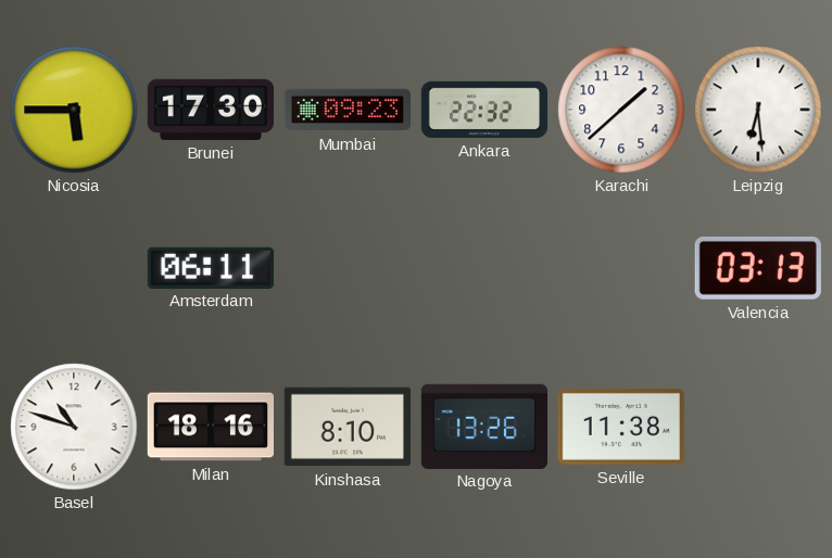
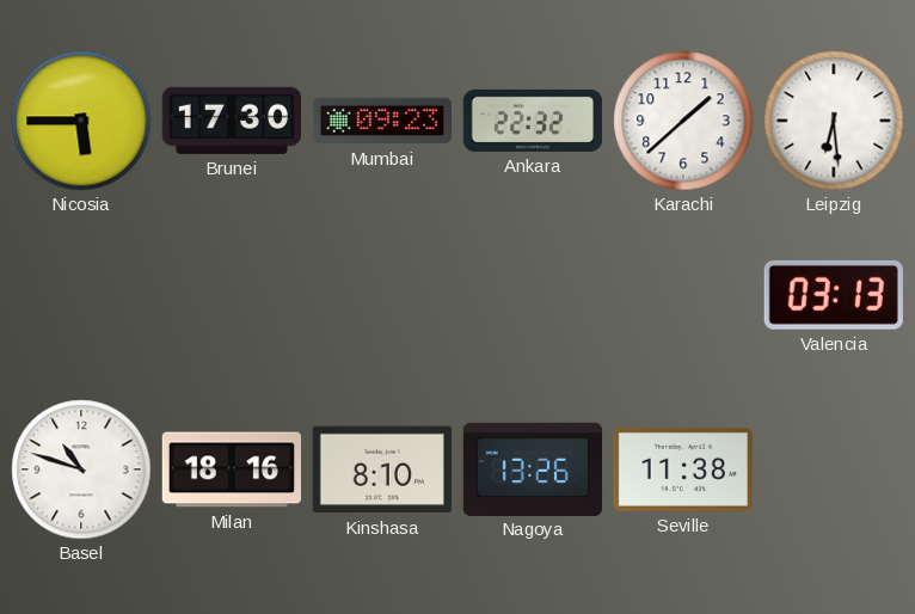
Amsterdam: 06:11 -> none (211, 267)
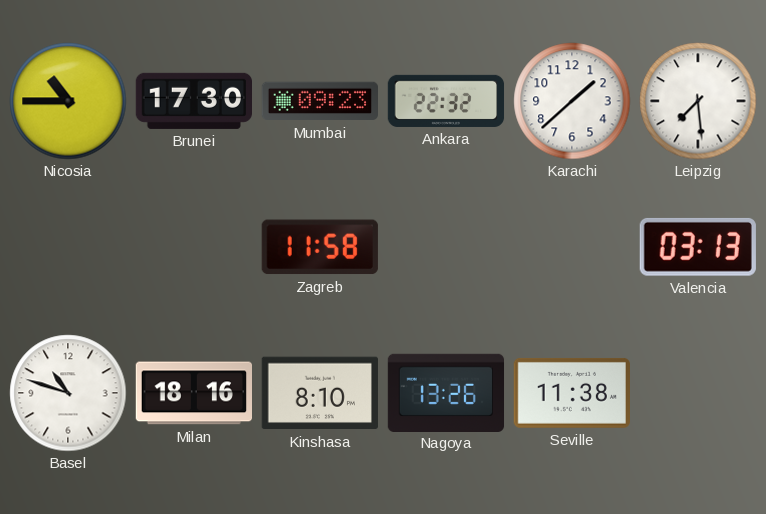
Nicosia: 5:45 -> 10:45 (68, 101)
Leipzig: 6:29 -> 7:29 (698, 101)
Zagreb: none -> 11:58 (320, 247)
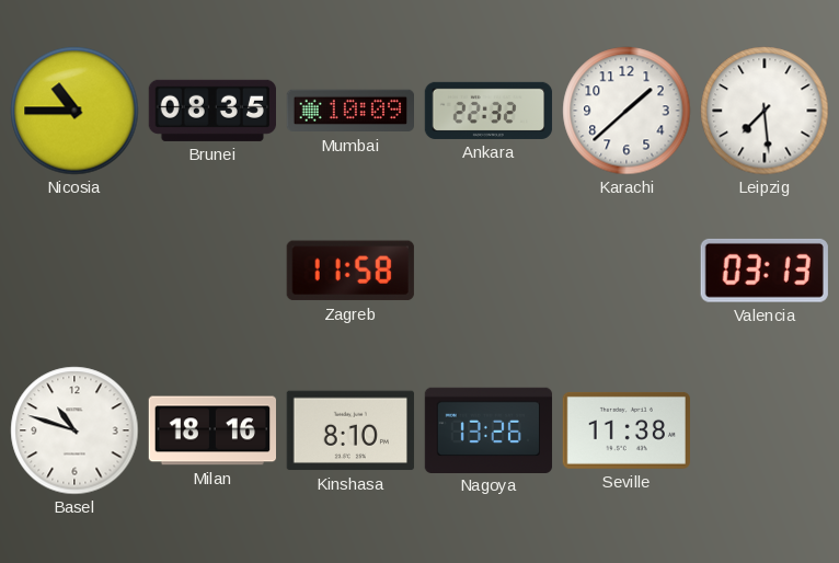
Brunei: 17:30 -> 08:35 (211, 111)
Mumbai: 09:23 -> 10:09 (349, 111)
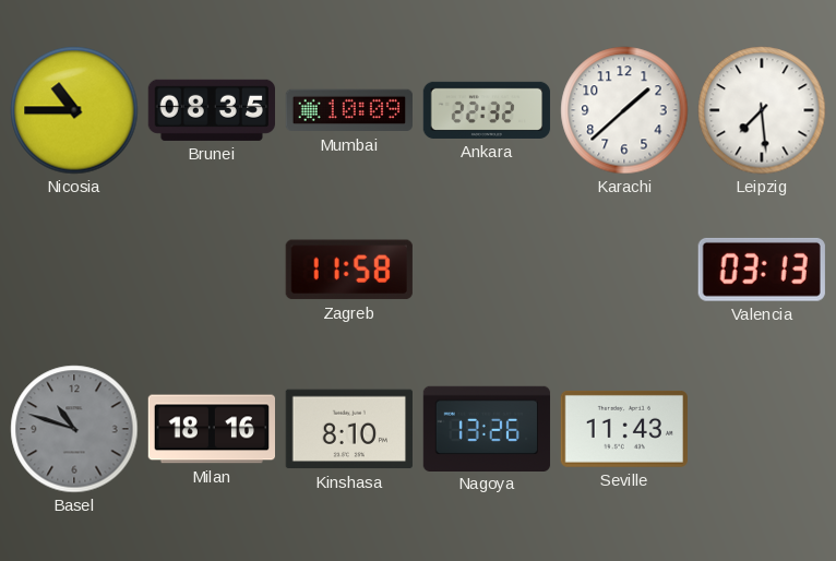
Basel dial: white -> grey (74, 429)
Seville: 11:38 -> 11:43 (624, 429)
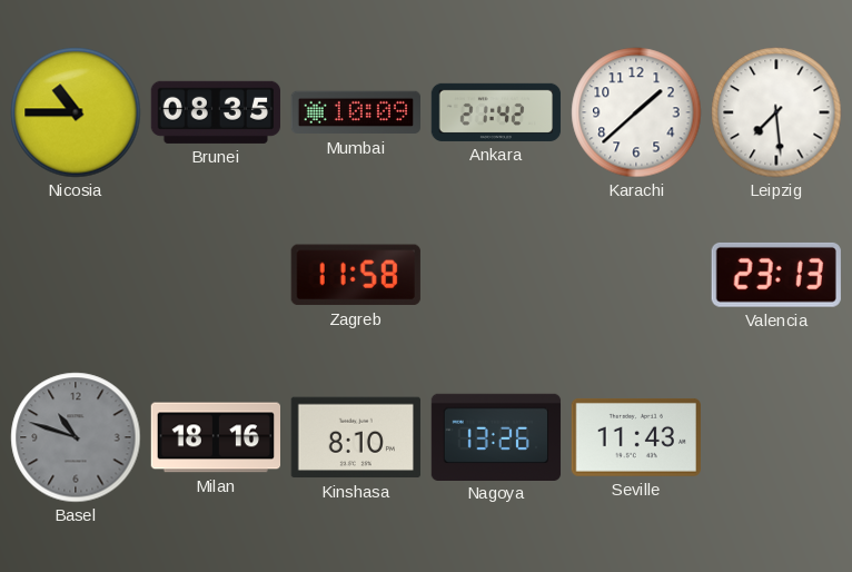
Ankara: 22:32 -> 21:42 (496, 112)
Valencia: 03:13 -> 23:13 (776, 275)
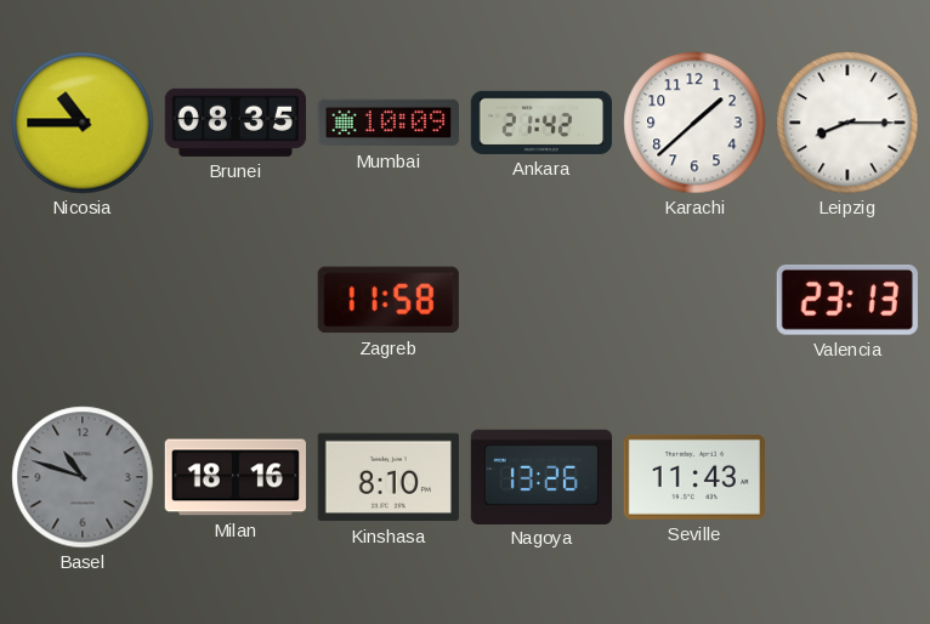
Leipzig: 7:29 -> 8:15 (847, 123)
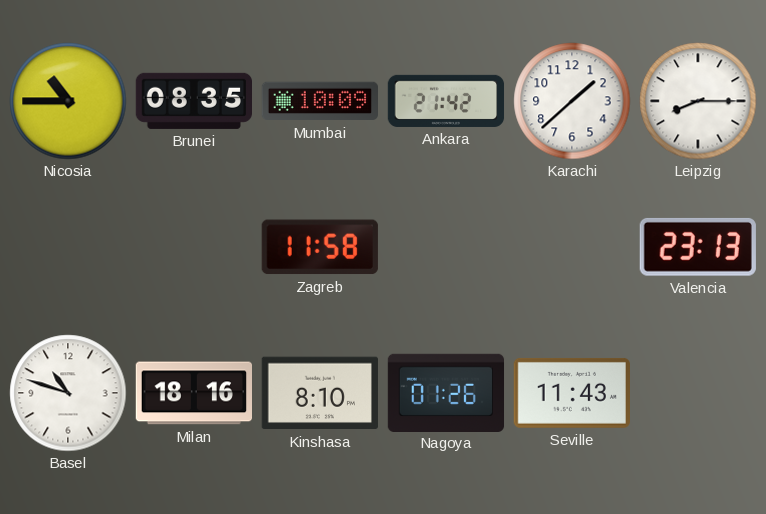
Basel dial: grey -> white (68, 393)
Nagoya: 13:26 -> 01:26 (446, 392)
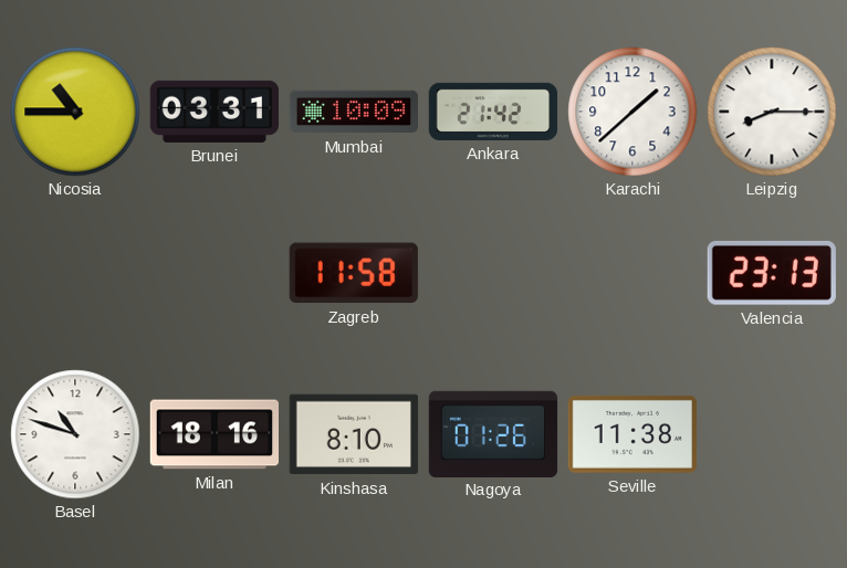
Brunei: 08:35 -> 03:31 (213, 112)
Seville: 11:43 -> 11:38 (632, 434)
